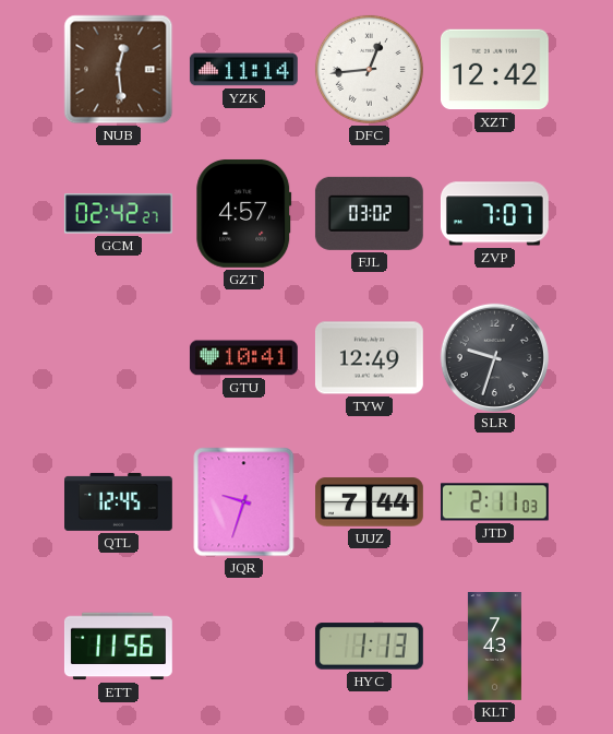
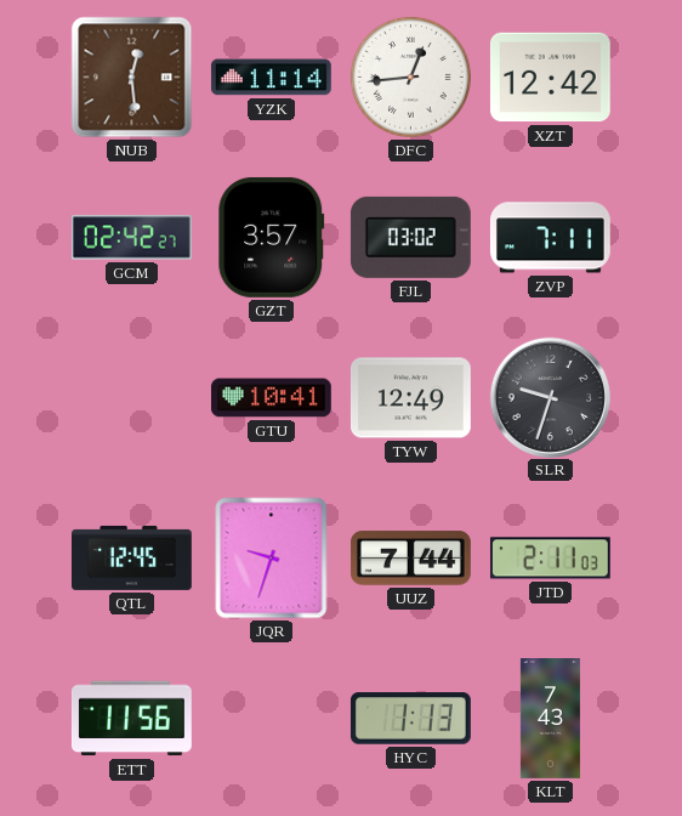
GZT: 4:57 -> 3:57 (272, 237)
ZVP: 7:07 -> 7:11 (550, 238)
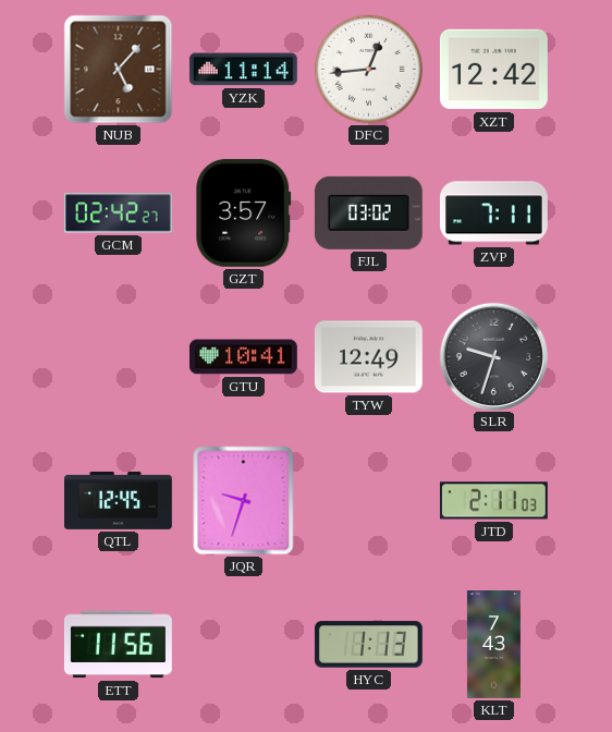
NUB: 12:29 -> 5:07 (119, 70)
UUZ: 7:44 -> none (411, 559)
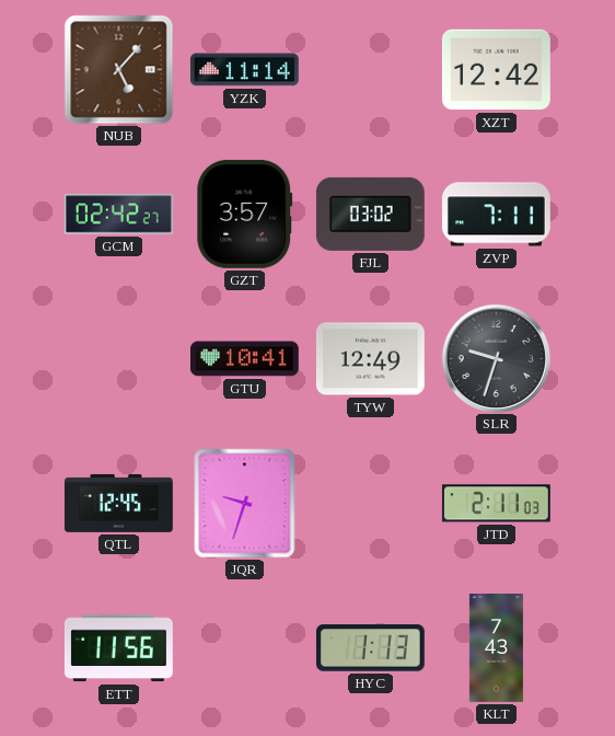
DFC: 12:44 -> none (368, 69)
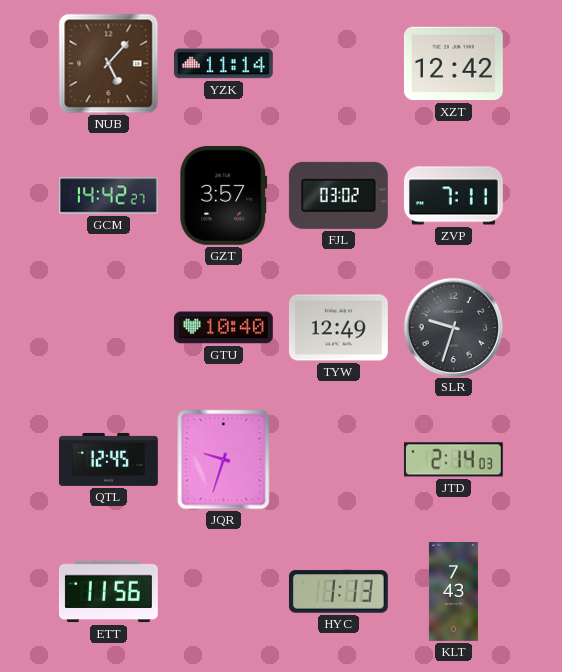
GCM: 02:42 -> 14:42 (108, 196)
GTU: 10:41 -> 10:40 (223, 328)
JTD: 2:11 -> 2:14 (453, 460)
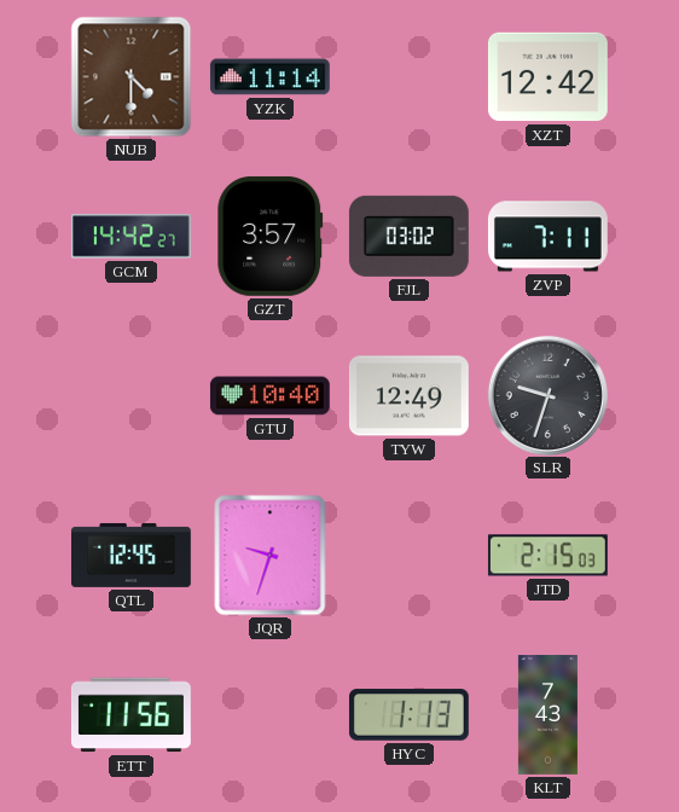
NUB: 5:07 -> 4:30 (132, 77)
JTD: 2:14 -> 2:15 (547, 556)
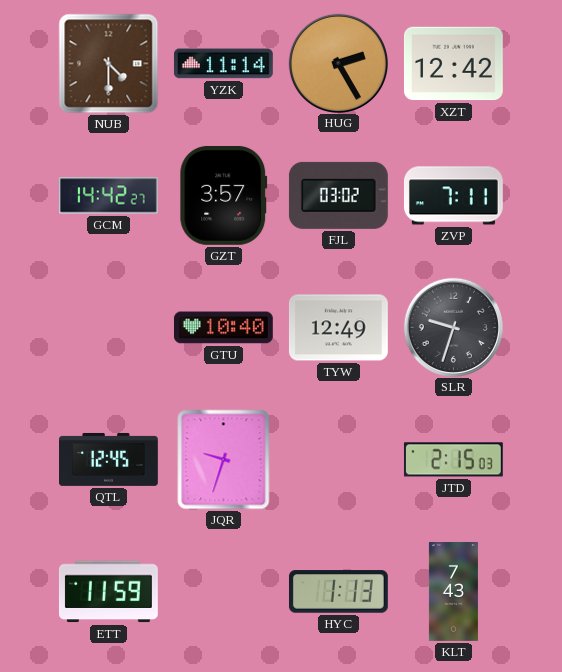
HUG: none -> 2:25 (338, 63)
ETT: 11:56 -> 11:59 (108, 592)
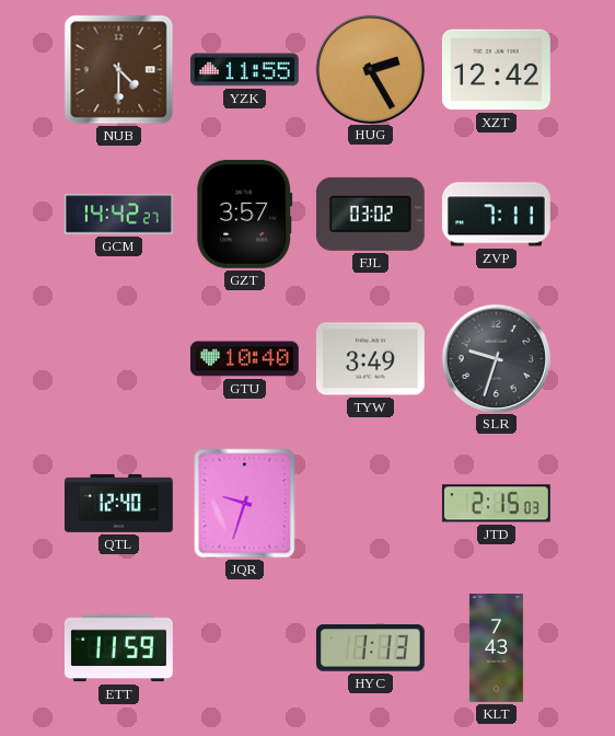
YZK: 11:14 -> 11:55 (244, 70)
TYW: 12:49 -> 3:49 (370, 359)
QTL: 12:45 -> 12:40 (119, 503)
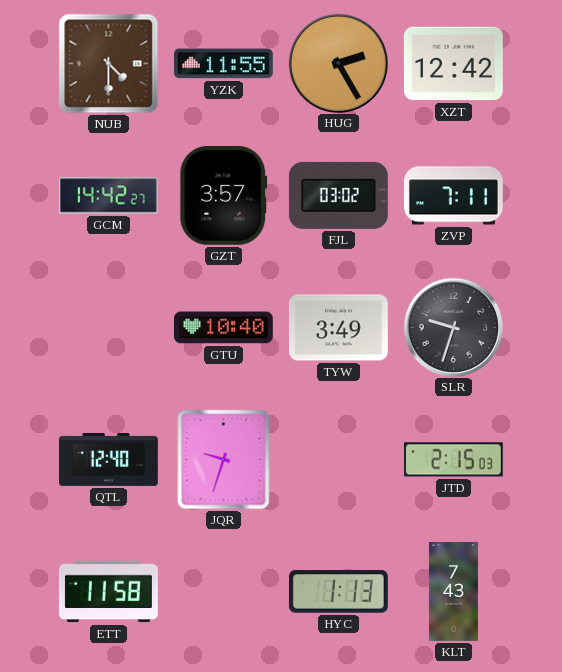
ETT: 11:59 -> 11:58 (108, 592)
